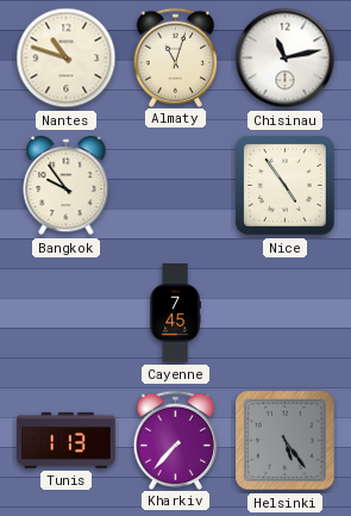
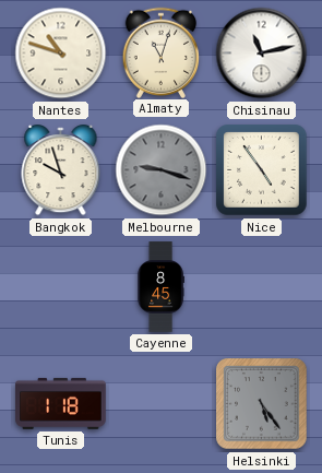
Bangkok: 9:54 -> 9:57 (61, 170)
Melbourne: none -> 9:18 (162, 170)
Cayenne: 7:45 -> 8:45 (160, 287)
Tunis: 1:13 -> 1:18 (61, 403)
Kharkiv: 7:37 -> none (176, 440)
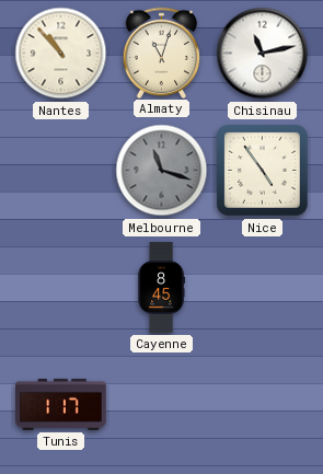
Nantes: 10:48 -> 10:53 (61, 54)
Bangkok: 9:57 -> none (61, 170)
Melbourne: 9:18 -> 11:18 (162, 171)
Tunis: 1:18 -> 1:17 (61, 404)
Helsinki: 5:24 -> none (262, 404)
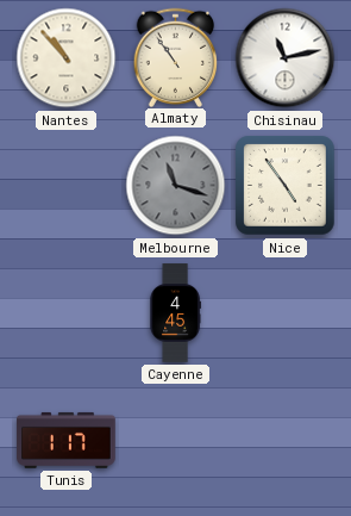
Almaty: 11:03 -> 10:54 (176, 57)
Cayenne: 8:45 -> 4:45 (175, 313)
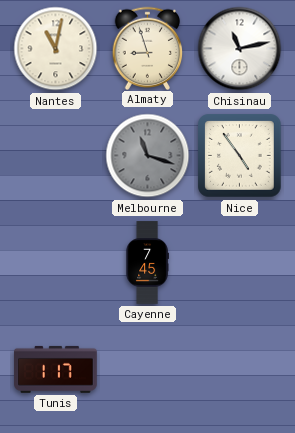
Nantes: 10:53 -> 11:02 (56, 49)
Almaty: 10:54 -> 8:57 (148, 48)
Cayenne: 4:45 -> 7:45 (147, 263)
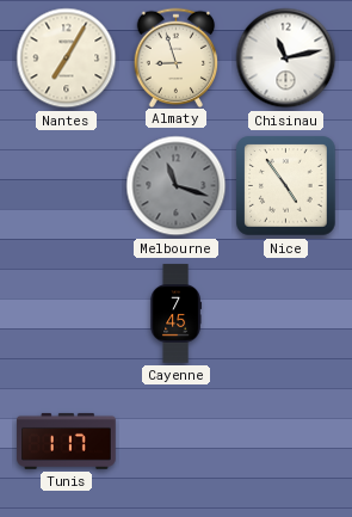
Nantes: 11:02 -> 7:05 (67, 59)
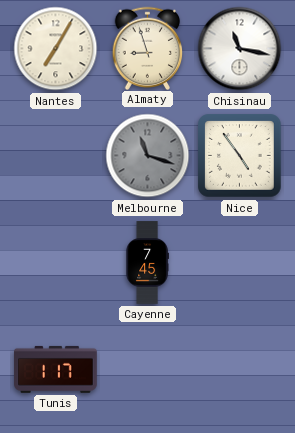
Chisinau: 11:13 -> 11:17 (240, 49)
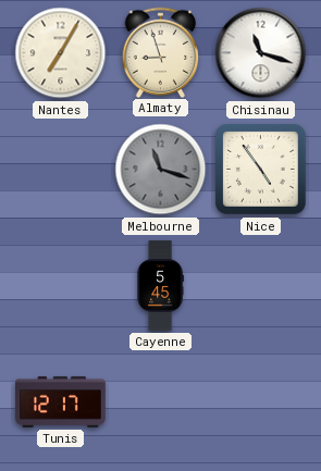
Chisinau: 11:17 -> 11:18 (261, 53)
Cayenne: 7:45 -> 5:45 (160, 286)
Tunis: 1:17 -> 12:17 (61, 401)
